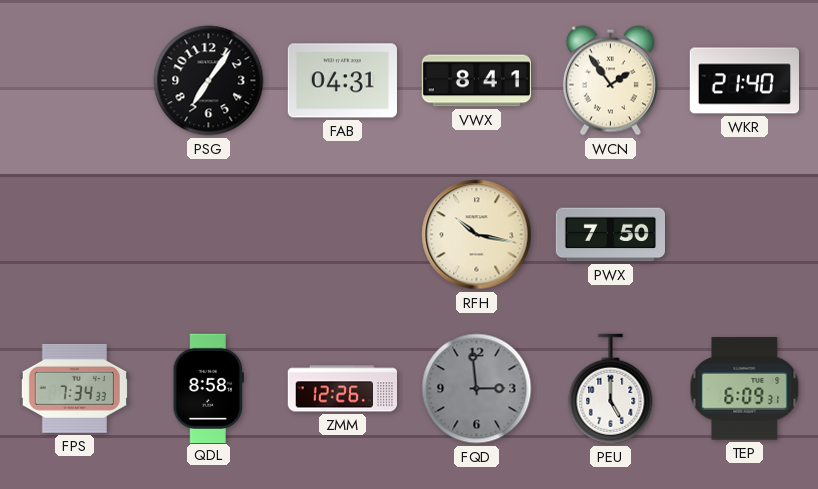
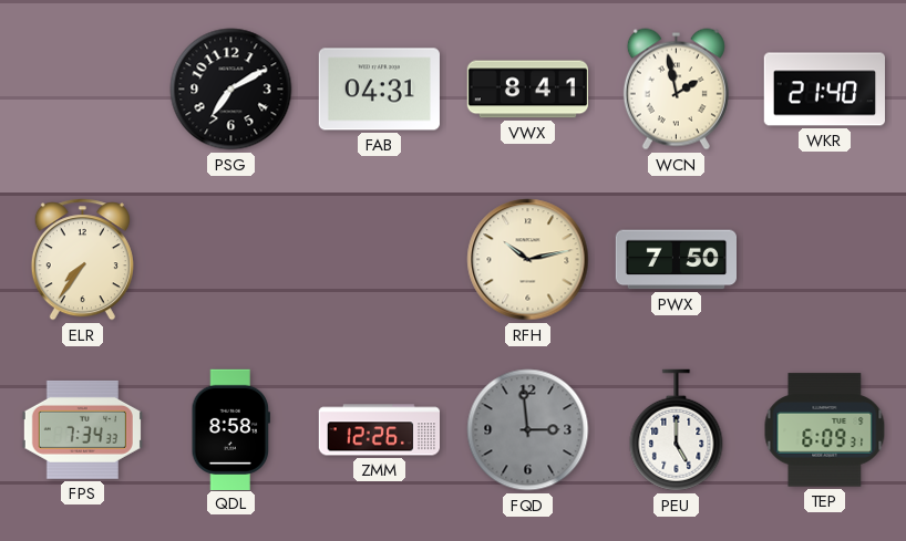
PSG: 7:06 -> 7:10 (231, 90)
WCN: 1:54 -> 1:58 (676, 90)
ELR: none -> 7:36 (82, 260)
RFH: 10:17 -> 10:13 (528, 260)
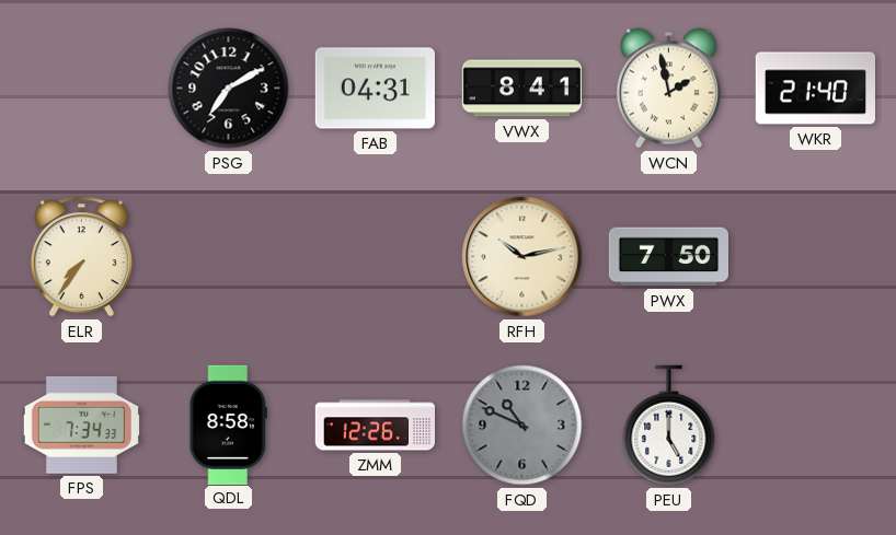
FQD: 2:59 -> 10:49 (522, 426)
TEP: 6:09 -> none (825, 430)
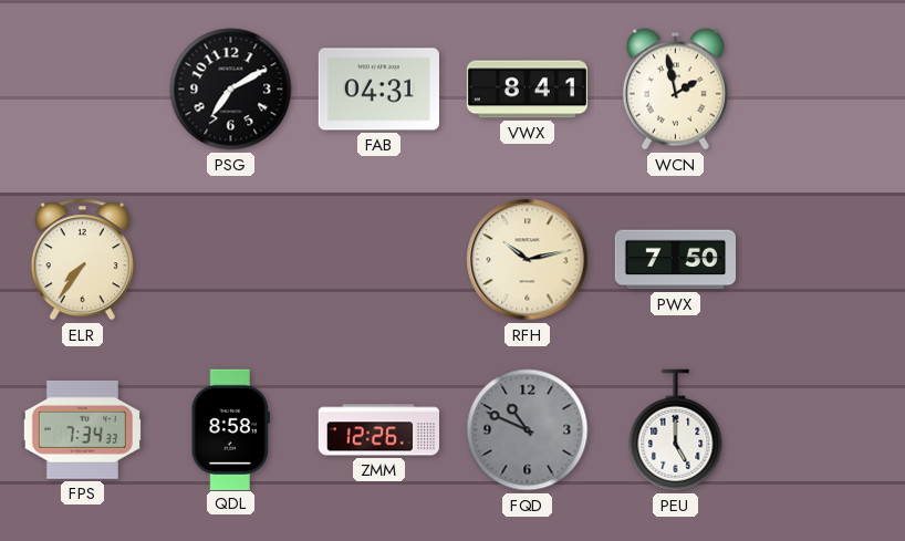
WKR: 21:40 -> none (815, 89)
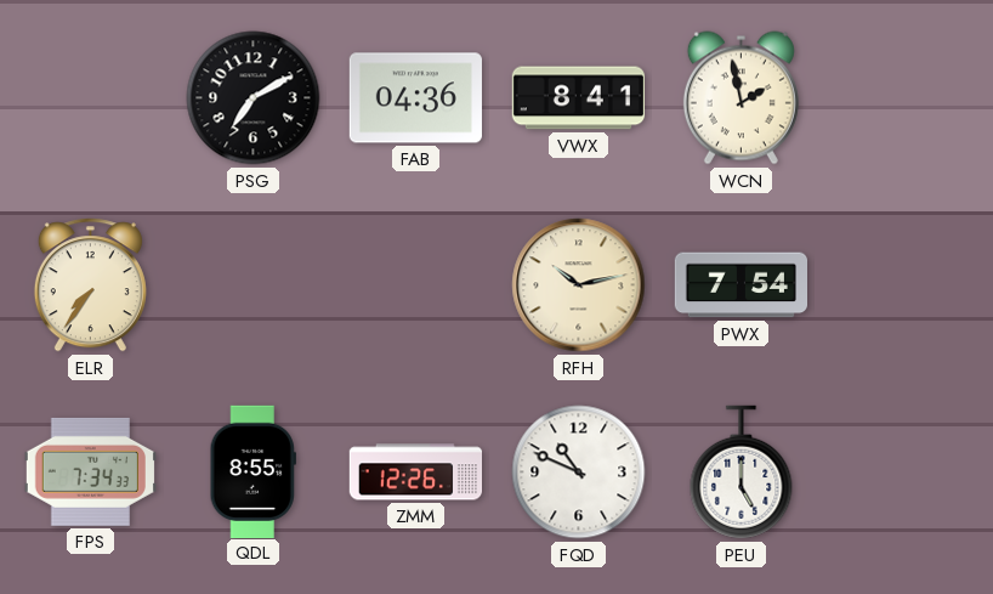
FAB: 04:31 -> 04:36 (415, 98)
PWX: 7:50 -> 7:54 (741, 285)
QDL: 8:58 -> 8:55 (252, 471)
FQD dial: grey -> white (579, 473)
